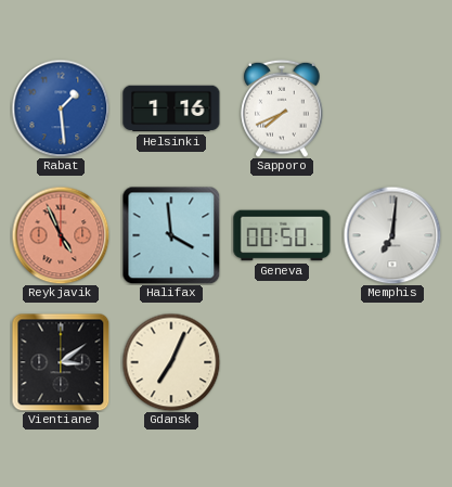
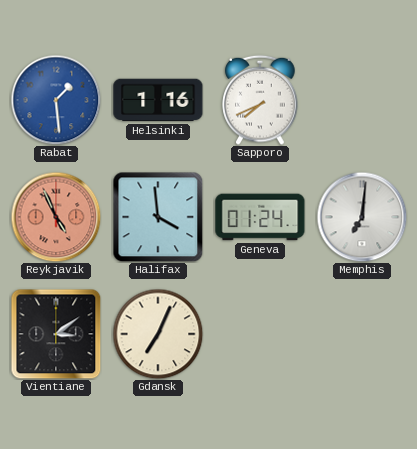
Geneva: 00:50 -> 01:24 (260, 217)
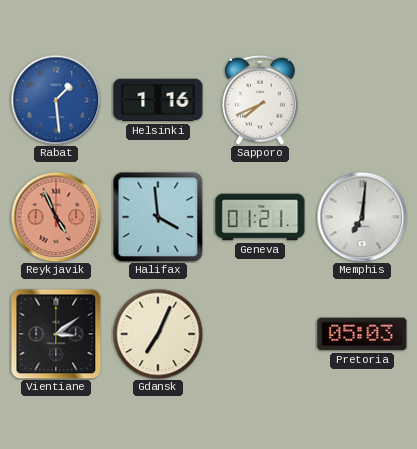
Geneva: 01:24 -> 01:21 (260, 217)
Pretoria: none -> 05:03 (362, 334)
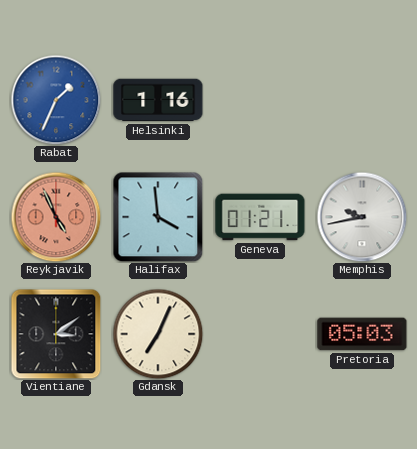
Rabat: 1:29 -> 1:34 (56, 100)
Sapporo: 7:41 -> none (260, 100)
Memphis: 7:01 -> 9:43 (362, 217)
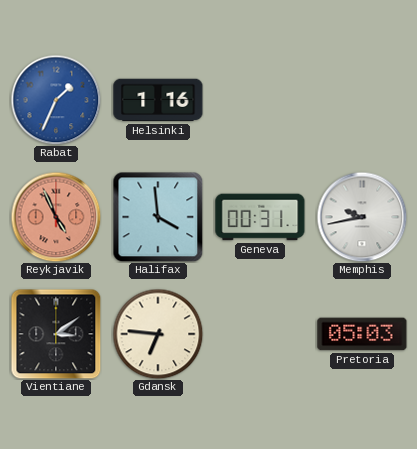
Geneva: 01:21 -> 00:31 (260, 217)
Gdansk: 7:04 -> 6:46 (158, 334)
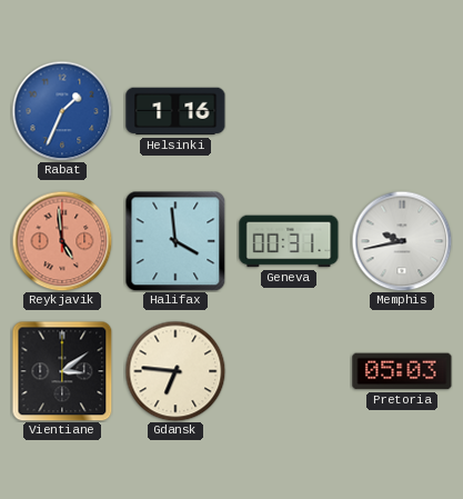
Reykjavik: 4:56 -> 4:59 (62, 241)
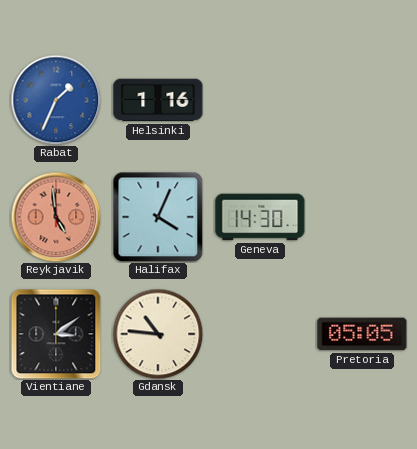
Halifax: 3:59 -> 4:04 (158, 217)
Geneva: 00:31 -> 14:30 (260, 217)
Memphis: 9:43 -> none (402, 241)
Gdansk: 6:46 -> 10:46 (158, 334)
Pretoria: 05:03 -> 05:05 (362, 334)
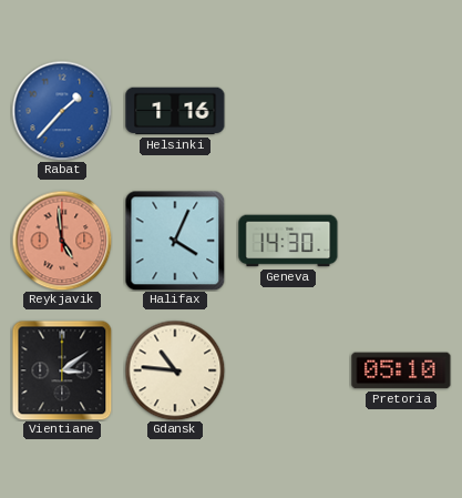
Rabat: 1:34 -> 1:37 (62, 111)
Pretoria: 05:05 -> 05:10 (401, 370)
